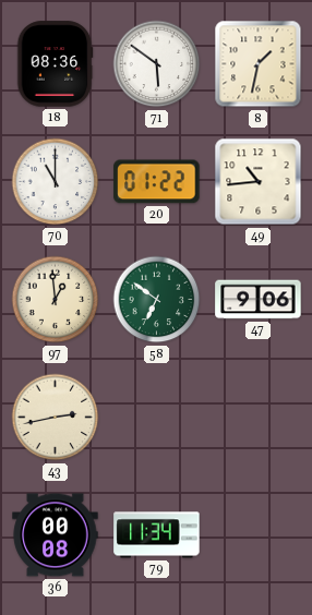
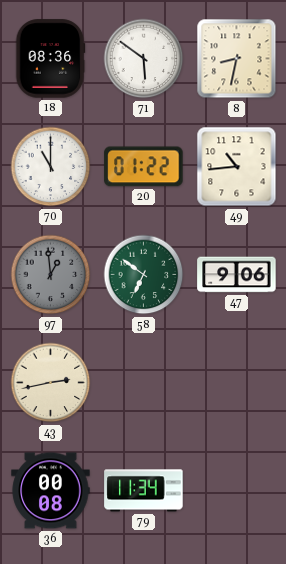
8: 1:32 -> 8:32 (237, 59)
97 dial: cream -> grey (51, 275)
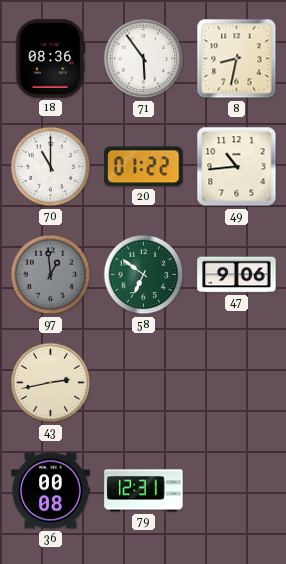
71: 5:51 -> 5:54 (144, 59)
79: 11:34 -> 12:31 (144, 491)
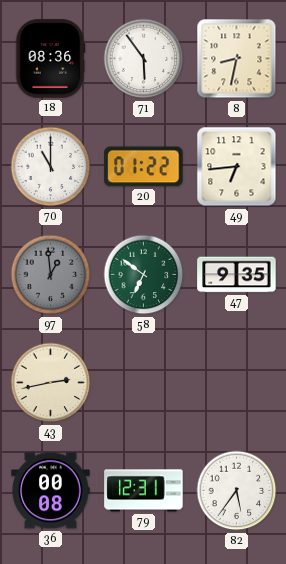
49: 10:44 -> 6:44 (237, 167)
47: 9:06 -> 9:35 (237, 275)
82: none -> 5:36 (237, 491)
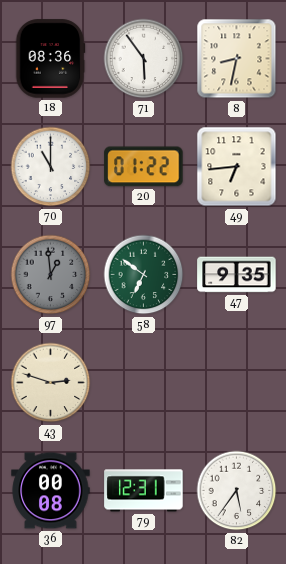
43: 2:43 -> 2:48 (51, 383)
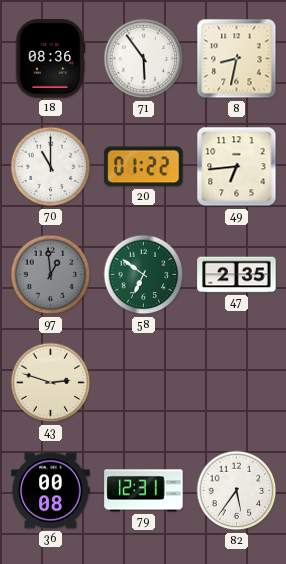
47: 9:35 -> 2:35 (237, 275)
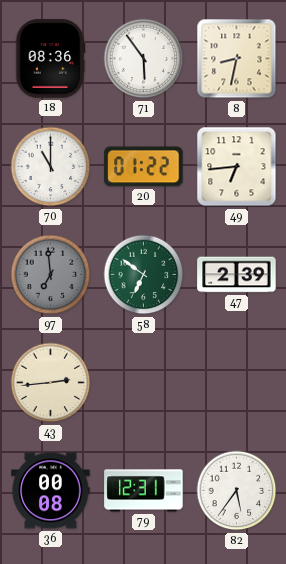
97: 12:59 -> 6:59 (51, 275)
47: 2:35 -> 2:39 (237, 275)
43: 2:48 -> 2:44 (51, 383)
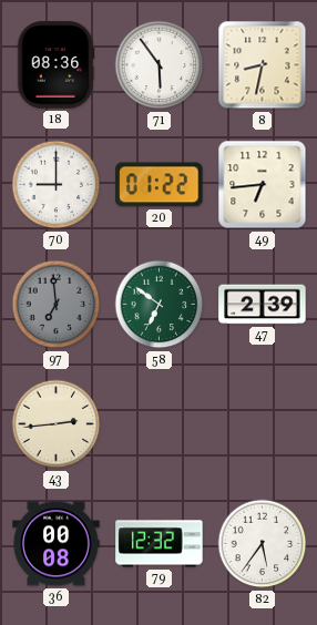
70: 11:00 -> 9:00 (57, 185)
79: 12:31 -> 12:32 (160, 544)
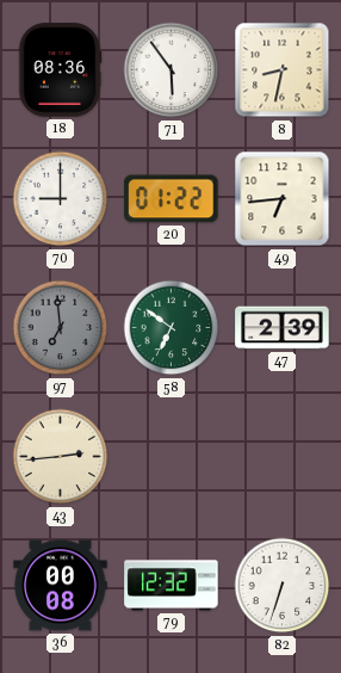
82: 5:36 -> 6:33 (283, 586)
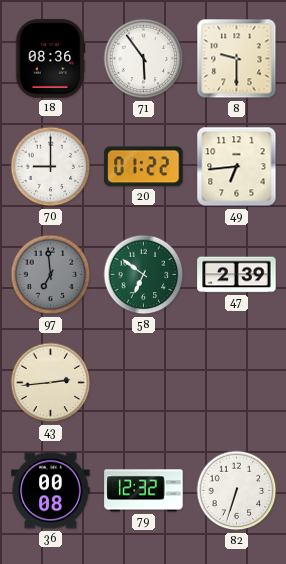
8: 8:32 -> 9:30 (237, 59)
